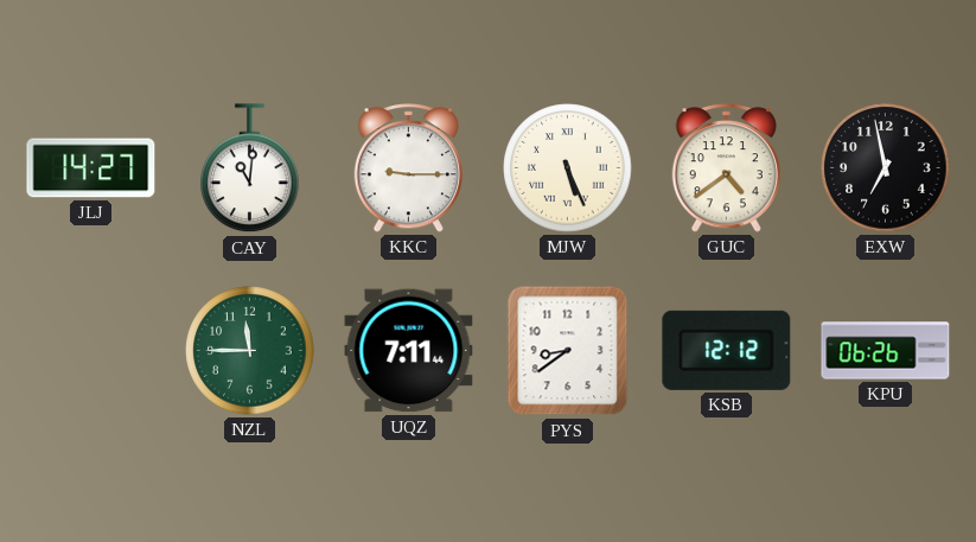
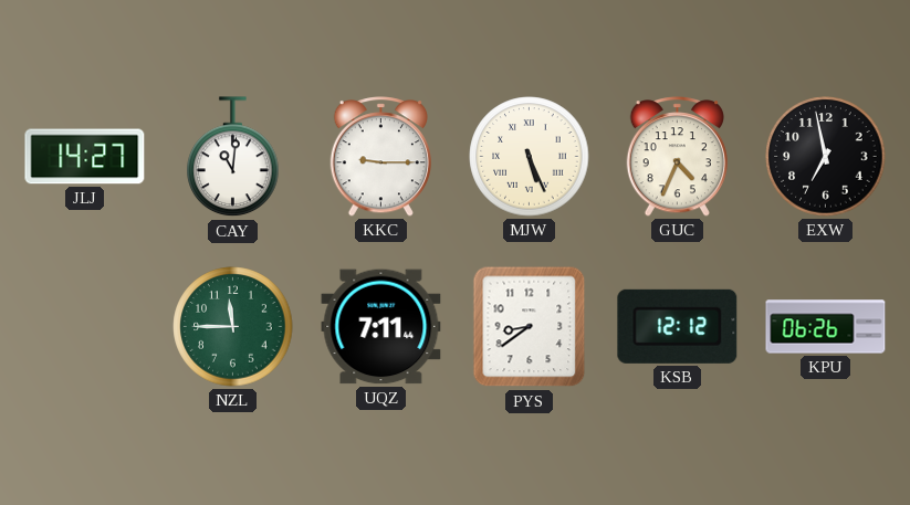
GUC: 4:39 -> 4:34 (677, 157)
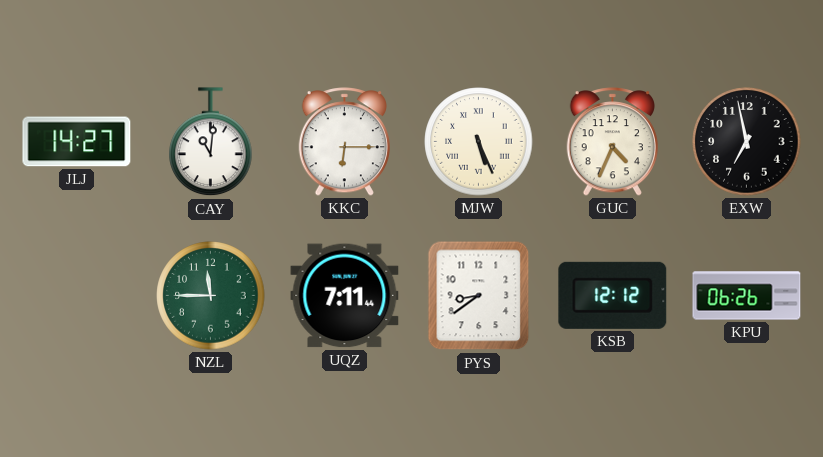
KKC: 9:15 -> 6:15 (344, 142)
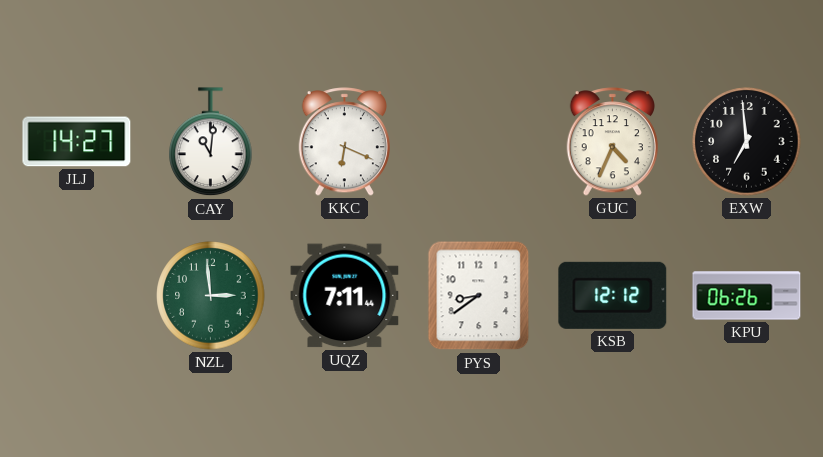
KKC: 6:15 -> 6:19 (344, 142)
MJW: 5:26 -> none (479, 142)
EXW: 6:58 -> 6:59 (747, 142)
NZL: 11:45 -> 2:59 (211, 296)
